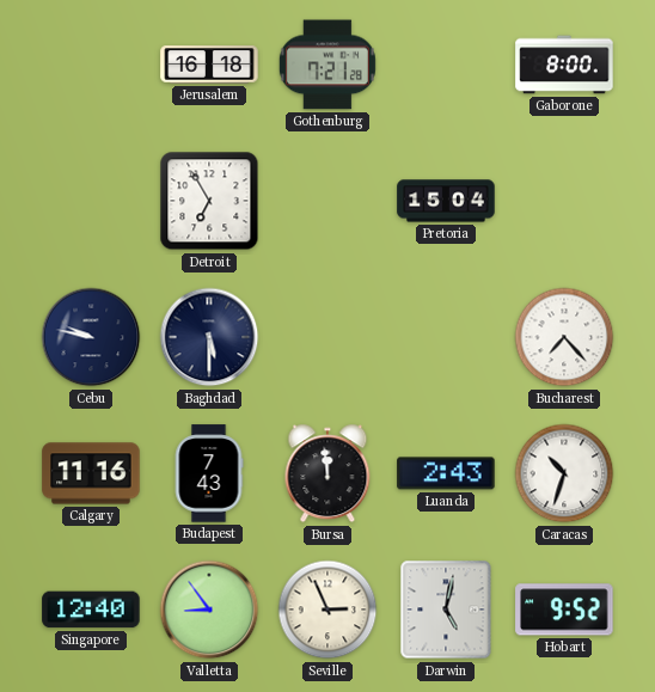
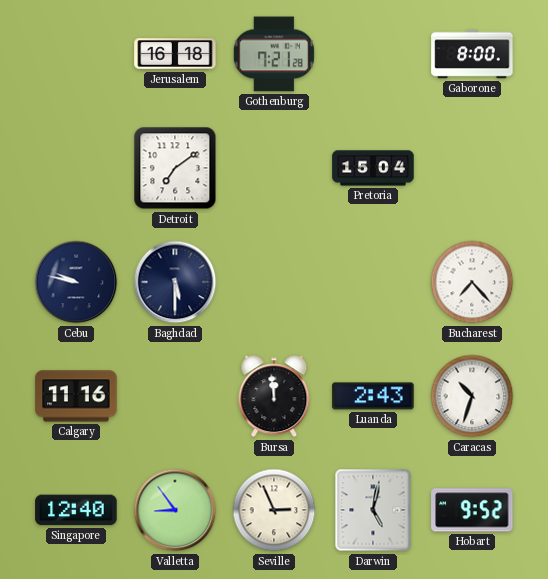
Detroit: 6:55 -> 7:09 (175, 168)
Budapest: 7:43 -> none (209, 473)
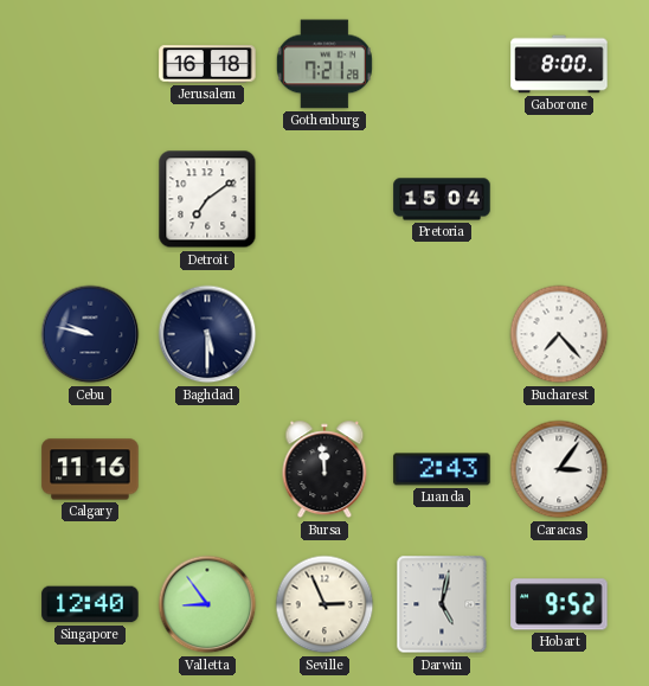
Caracas: 10:33 -> 3:06 (559, 469)
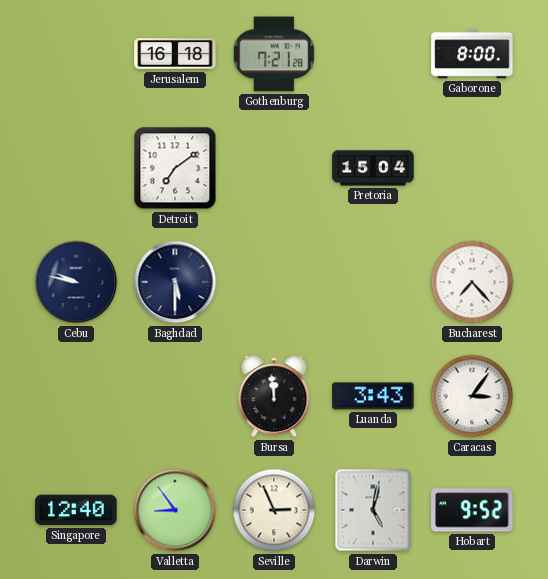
Calgary: 11:16 -> none (90, 469)
Luanda: 2:43 -> 3:43 (373, 396)
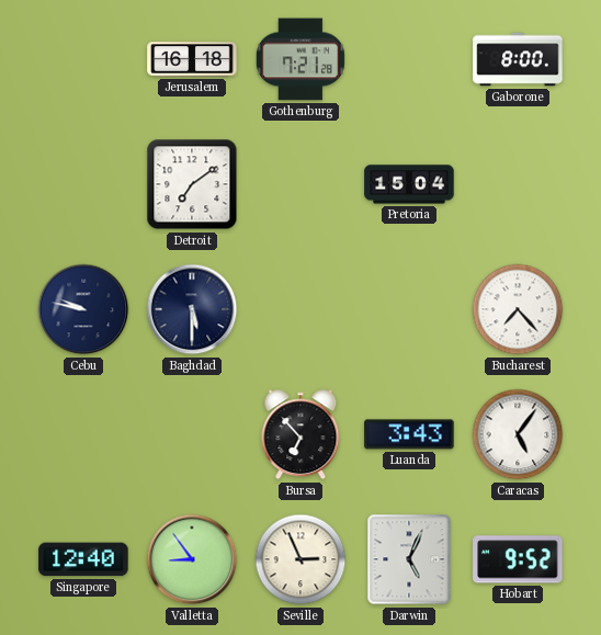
Bursa: 11:59 -> 6:53 (300, 434)
Caracas: 3:06 -> 5:06 (518, 434)
Darwin: 5:02 -> 5:04 (409, 559)
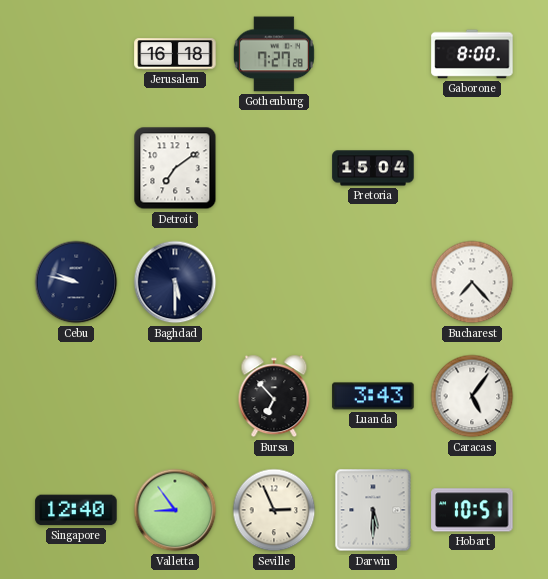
Gothenburg: 7:21 -> 7:27 (274, 54)
Darwin: 5:04 -> 5:30 (373, 510)
Hobart: 9:52 -> 10:51 (472, 510)
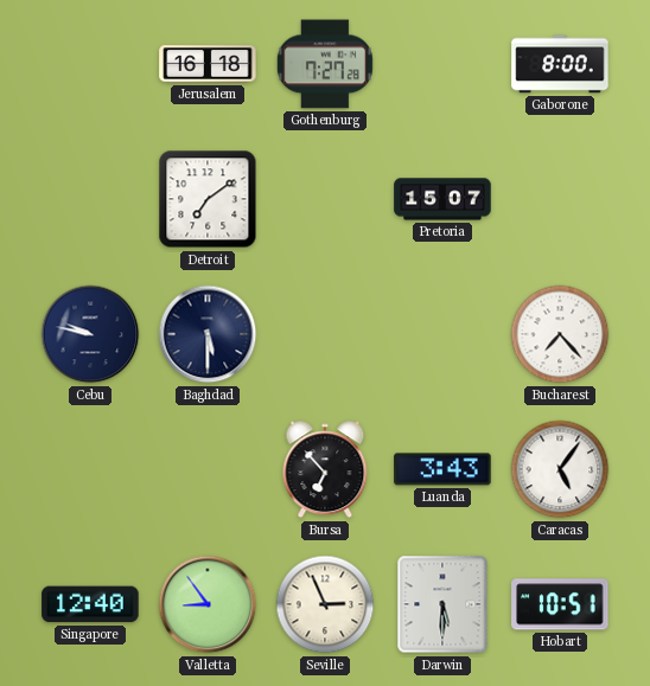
Pretoria: 15:04 -> 15:07 (442, 199)
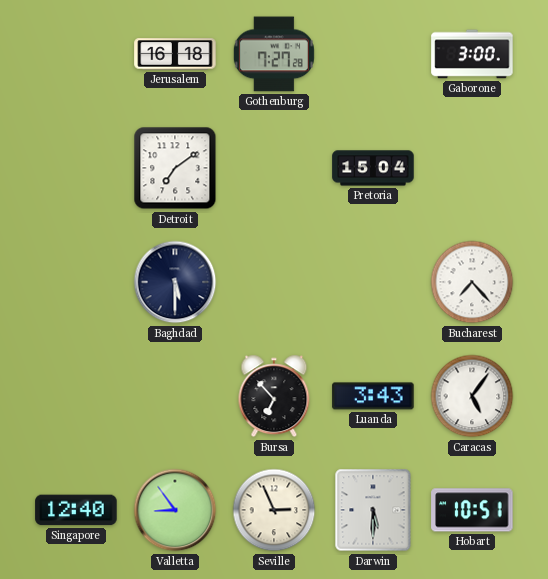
Gaborone: 8:00 -> 3:00 (472, 54)
Pretoria: 15:07 -> 15:04 (373, 168)
Cebu: 9:47 -> none (90, 334)
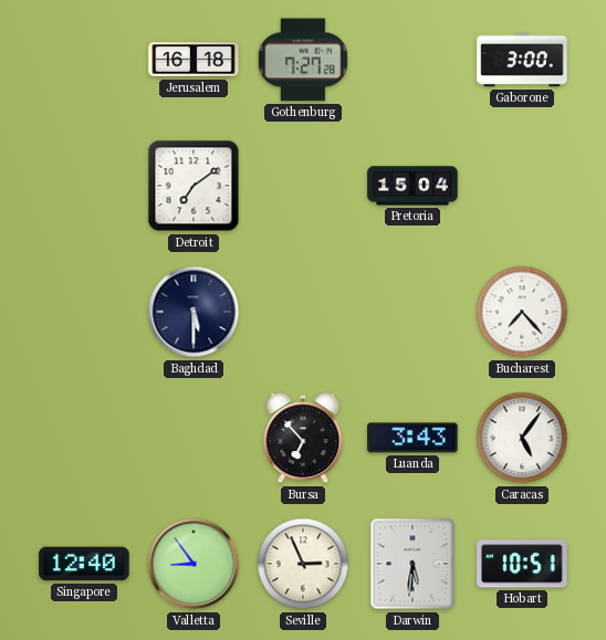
Darwin: 5:30 -> 5:31 (412, 564)
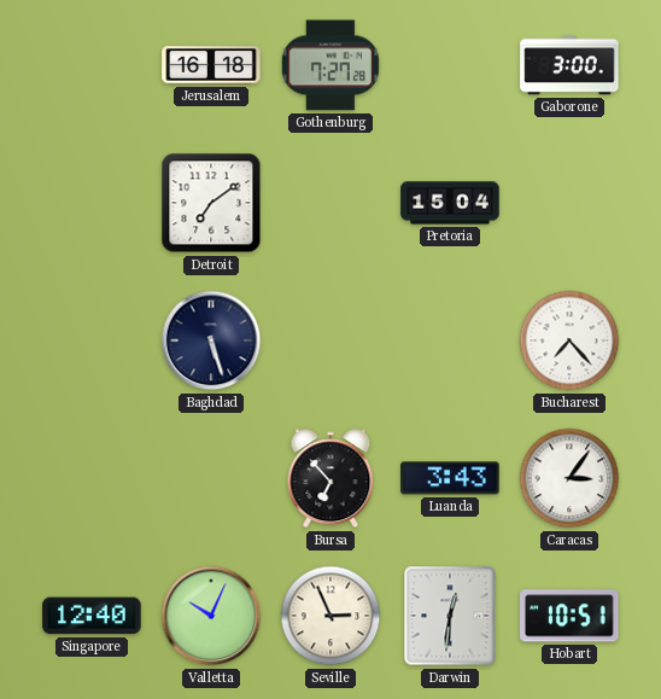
Baghdad: 5:30 -> 5:27 (211, 340)
Caracas: 5:06 -> 3:06 (569, 478)
Valletta: 8:54 -> 10:04 (211, 616)
Darwin: 5:31 -> 12:31 (450, 616)
